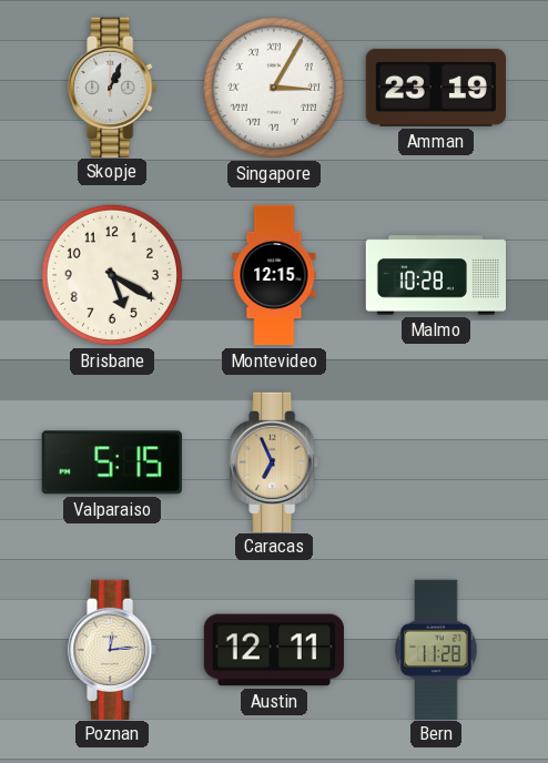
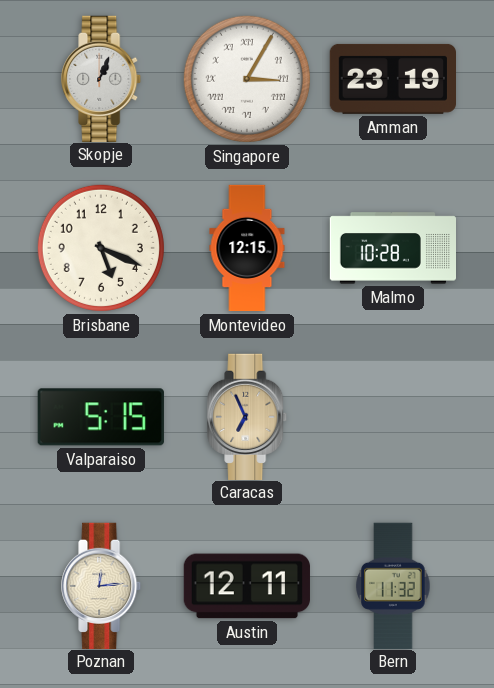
Brisbane: 5:20 -> 5:19 (101, 248)
Bern: 11:28 -> 11:32 (393, 585)
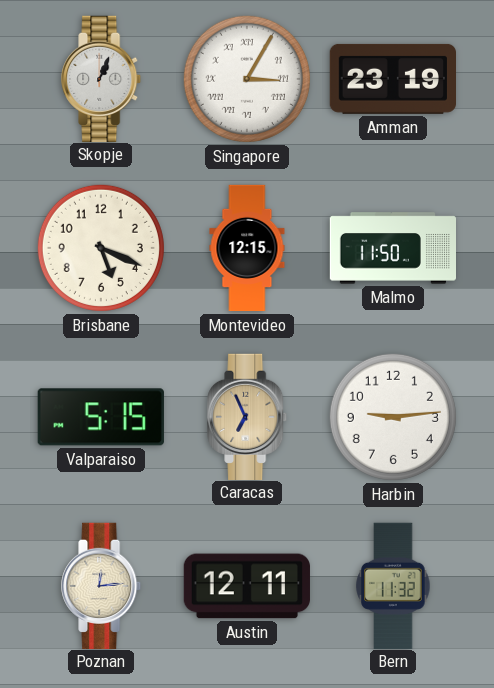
Malmo: 10:28 -> 11:50 (392, 248)
Harbin: none -> 9:14 (393, 417)
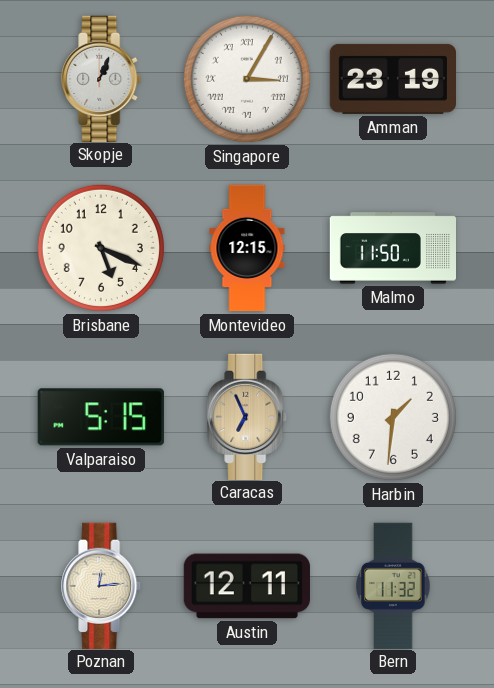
Harbin: 9:14 -> 1:31 (393, 417)
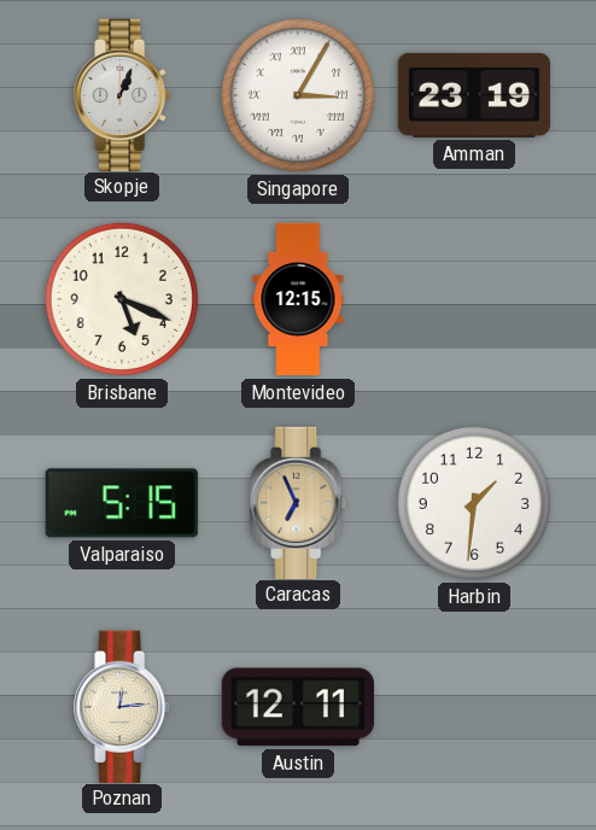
Malmo: 11:50 -> none (392, 248)
Bern: 11:32 -> none (393, 585)
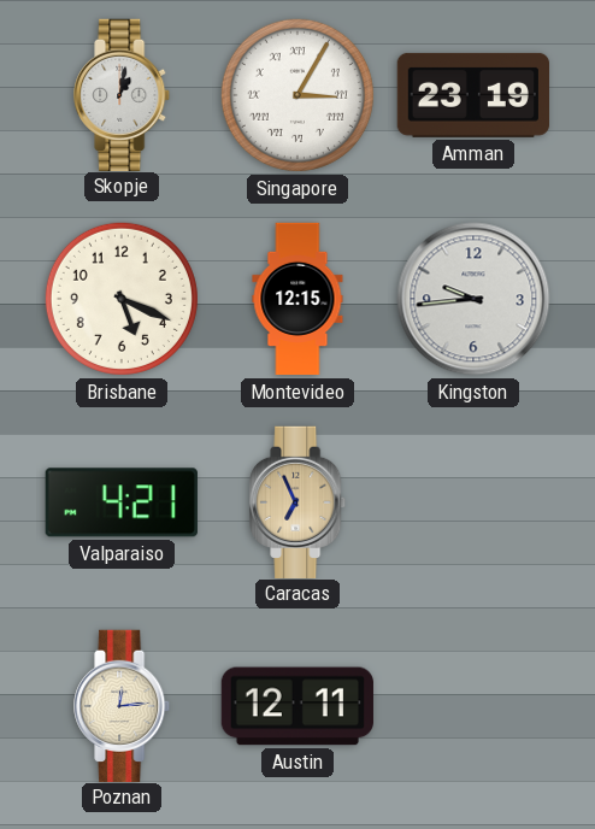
Skopje: 1:04 -> 1:02 (123, 94)
Kingston: none -> 9:44 (473, 299)
Valparaiso: 5:15 -> 4:21 (122, 502)
Harbin: 1:31 -> none (474, 503)
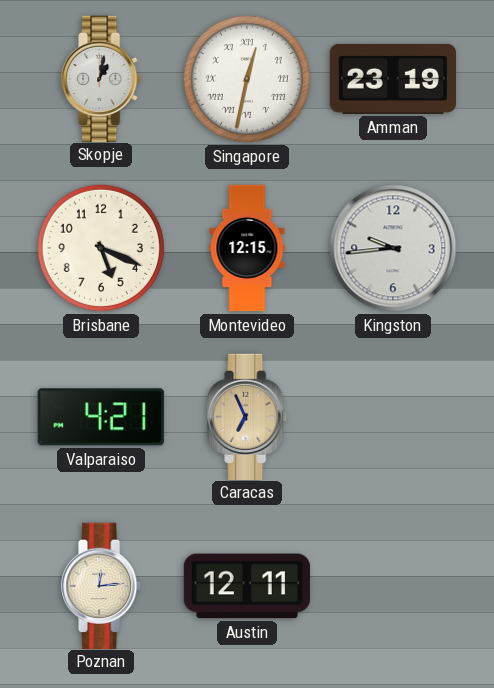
Singapore: 3:05 -> 12:32 (247, 79)
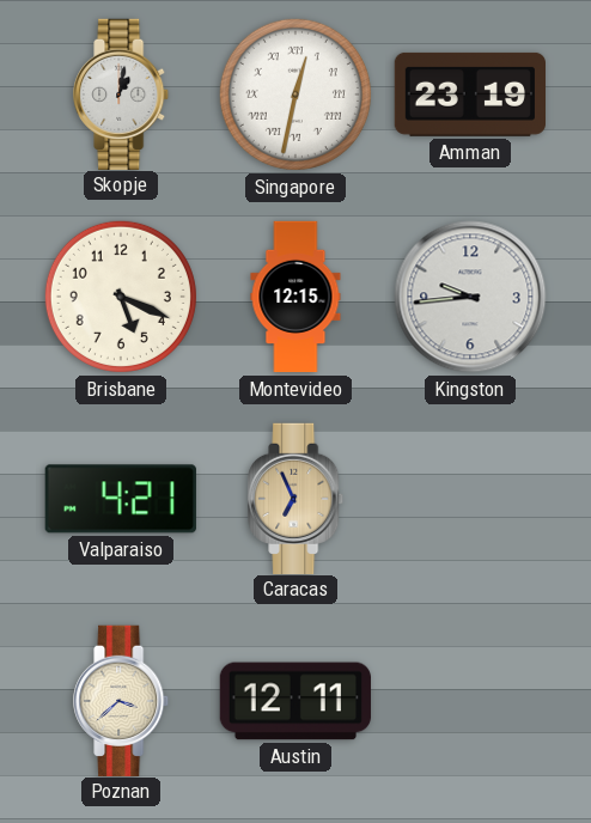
Poznan: 12:14 -> 3:38 (122, 700)
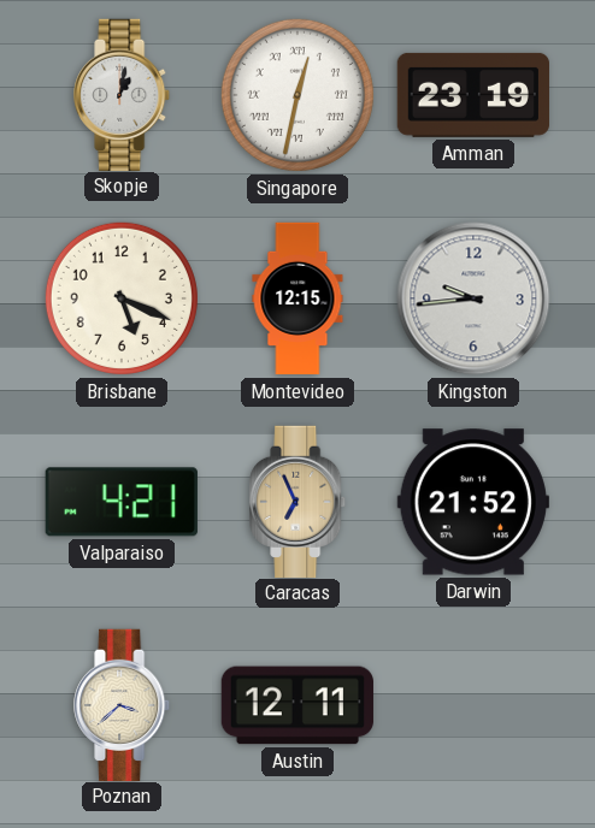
Darwin: none -> 21:52 (473, 502)
